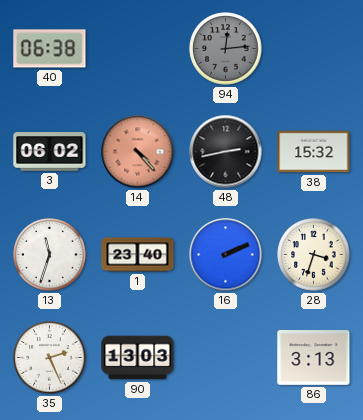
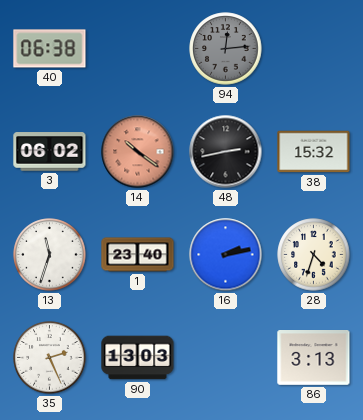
14: 4:23 -> 10:21 (138, 152)
16: 2:11 -> 2:13 (226, 255)
28: 3:33 -> 4:33 (314, 255)
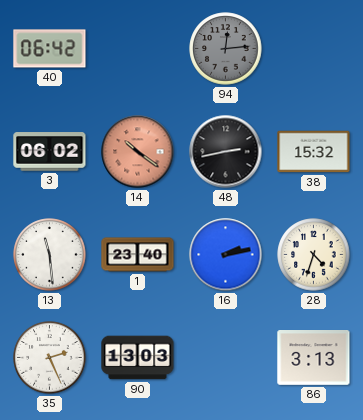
40: 06:38 -> 06:42 (50, 49)
13: 11:33 -> 11:29 (50, 255)
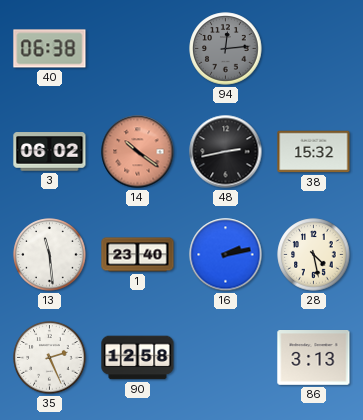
40: 06:42 -> 06:38 (50, 49)
28: 4:33 -> 4:28 (314, 255)
90: 13:03 -> 12:58 (138, 358)
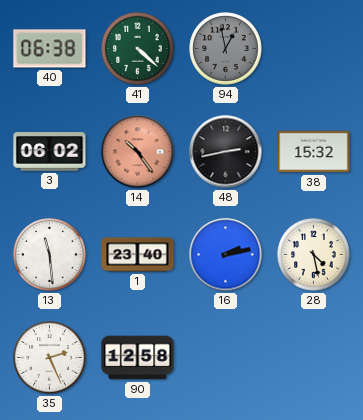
41: none -> 4:22 (138, 49)
94: 12:14 -> 12:58 (226, 49)
14: 10:21 -> 10:24 (138, 152)
86: 3:13 -> none (314, 358)
